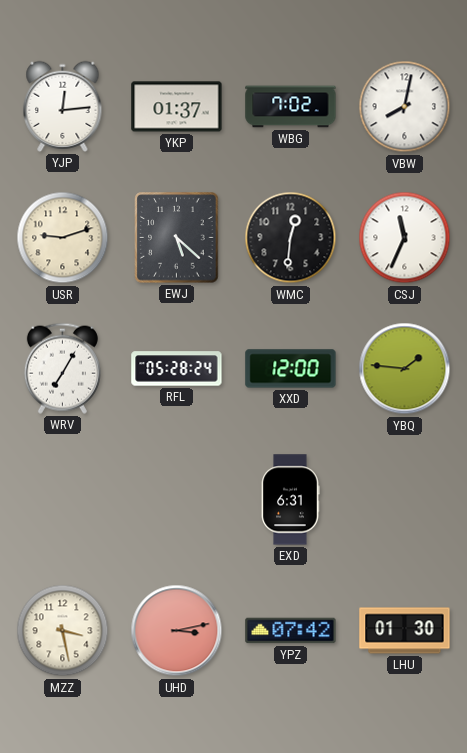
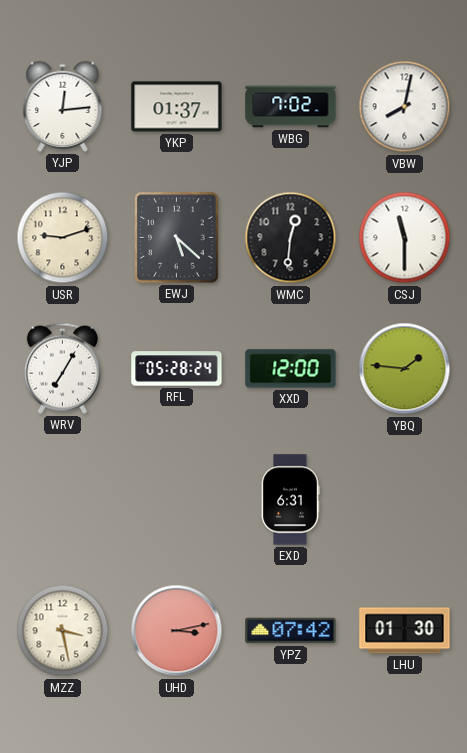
CSJ: 11:34 -> 11:30 (405, 238)
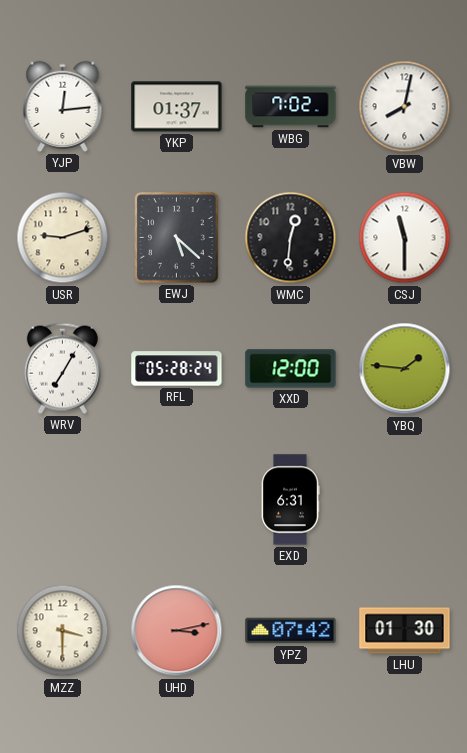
MZZ: 3:28 -> 3:30 (63, 631)
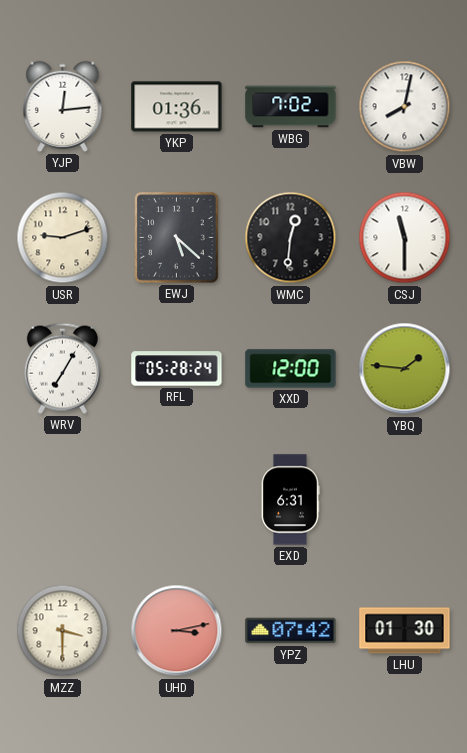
YKP: 01:37 -> 01:36 (177, 107)
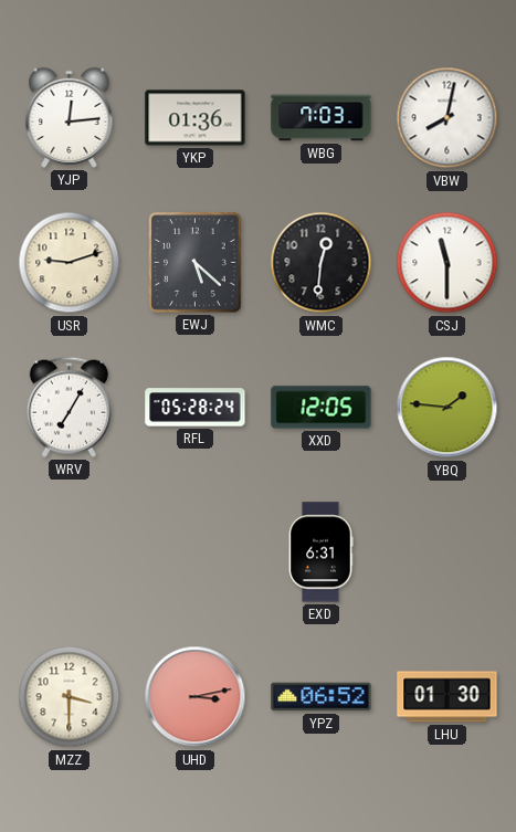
WBG: 7:02 -> 7:03 (322, 118)
XXD: 12:00 -> 12:05 (322, 408)
YPZ: 07:42 -> 06:52 (322, 697)
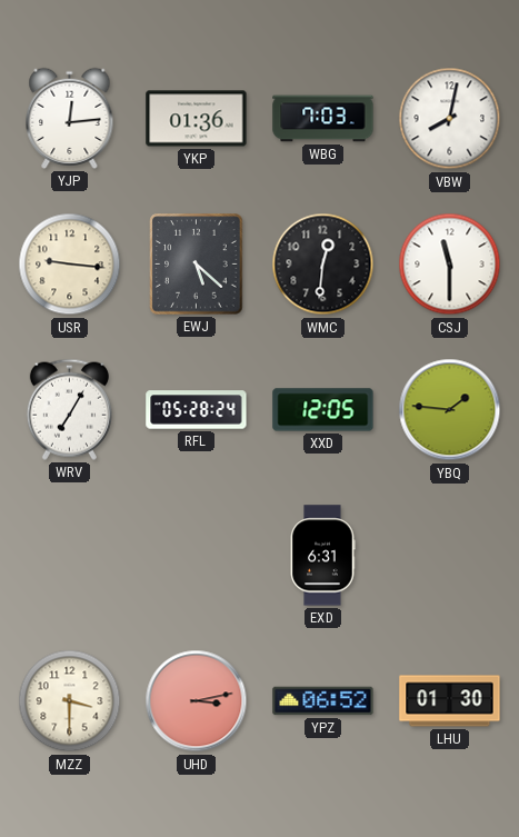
USR: 9:12 -> 9:16 (70, 265)
